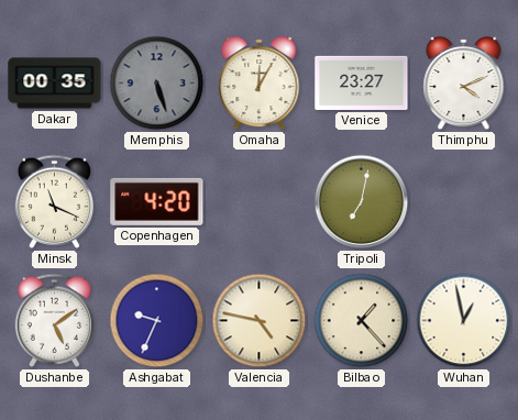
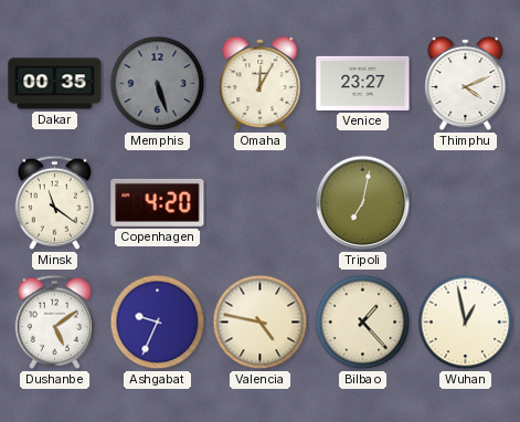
Minsk: 11:19 -> 11:21 (55, 202)
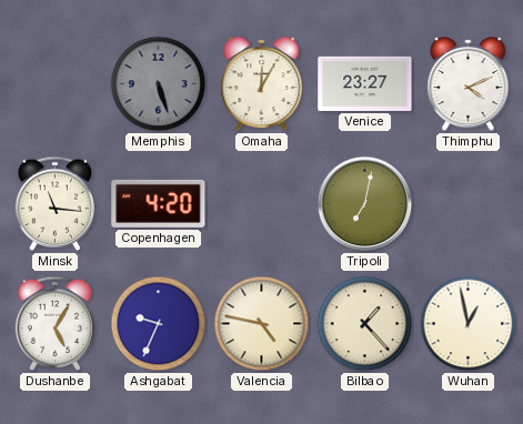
Dakar: 00:35 -> none (55, 84)
Minsk: 11:21 -> 11:16 (56, 203)
Dushanbe: 5:09 -> 5:05 (56, 323)
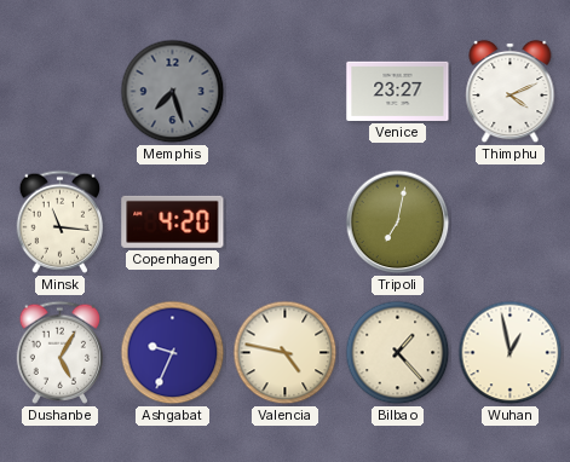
Memphis: 5:27 -> 7:27 (173, 92)
Omaha: 12:05 -> none (262, 84)
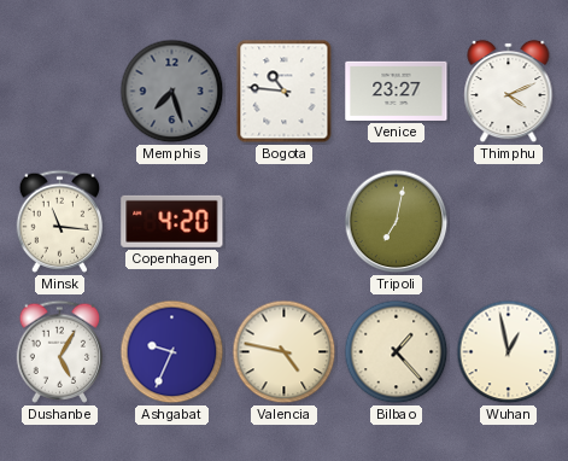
Bogota: none -> 10:46 (285, 92)
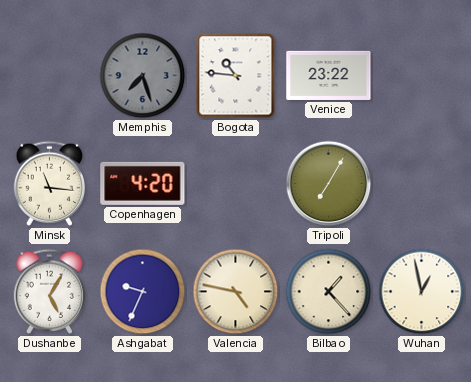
Venice: 23:27 -> 23:22 (329, 75)
Thimphu: 4:11 -> none (509, 92)
Tripoli: 7:02 -> 7:05 (329, 184)
